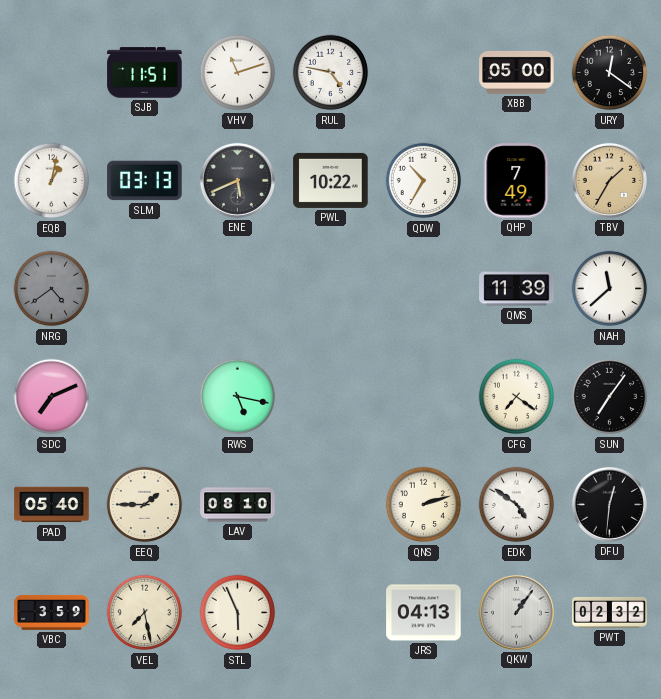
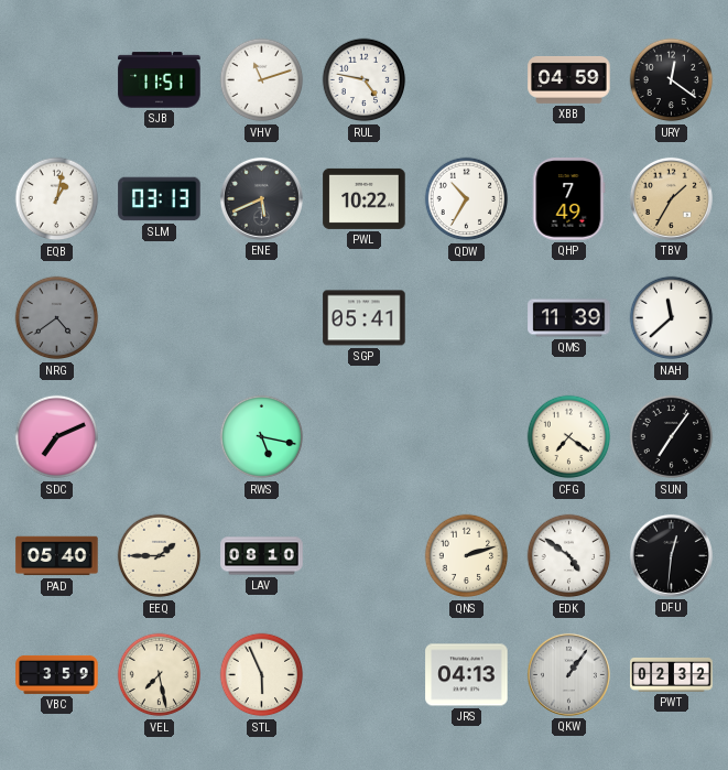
XBB: 05:00 -> 04:59 (569, 79)
SGP: none -> 05:41 (365, 318)
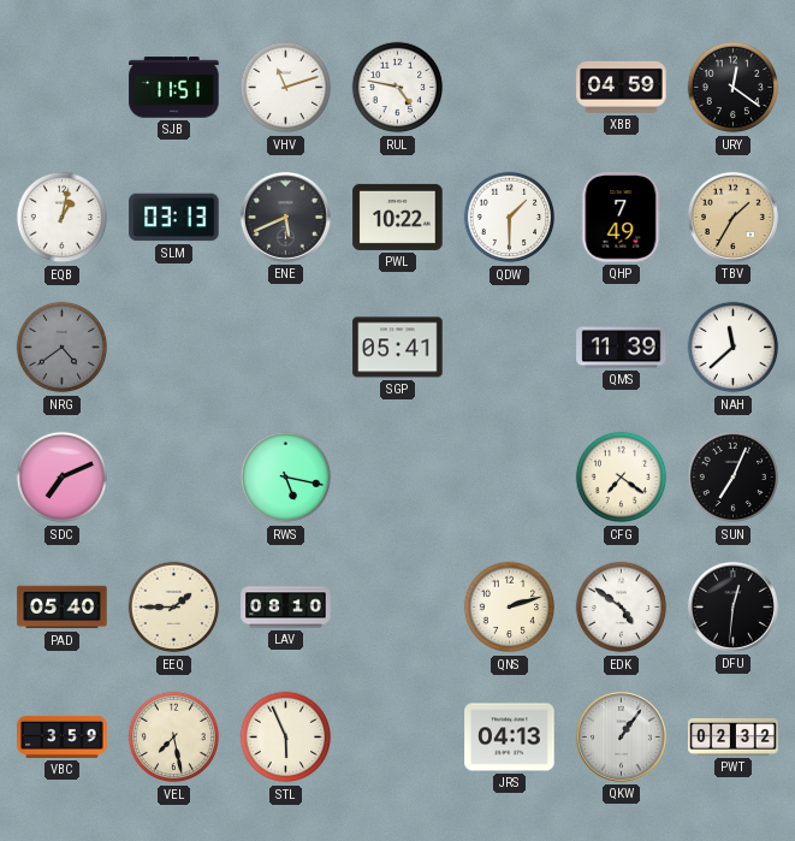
QDW: 10:35 -> 1:30 (510, 218)
SUN: 7:06 -> 7:04 (734, 478)
